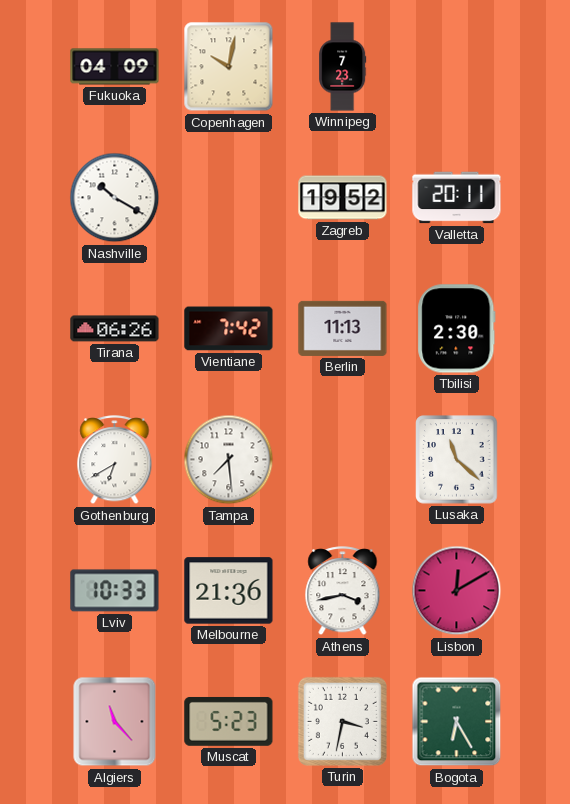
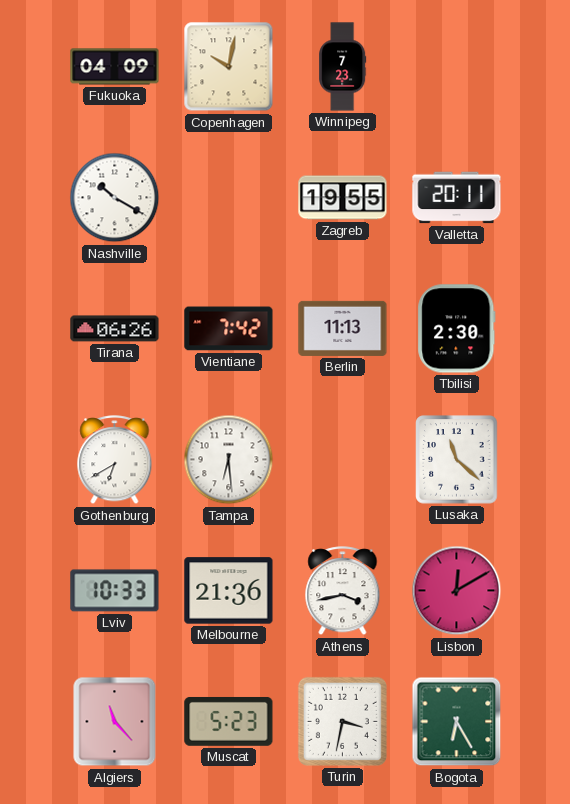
Zagreb: 19:52 -> 19:55 (343, 198)
Tampa: 7:29 -> 6:29 (229, 460)
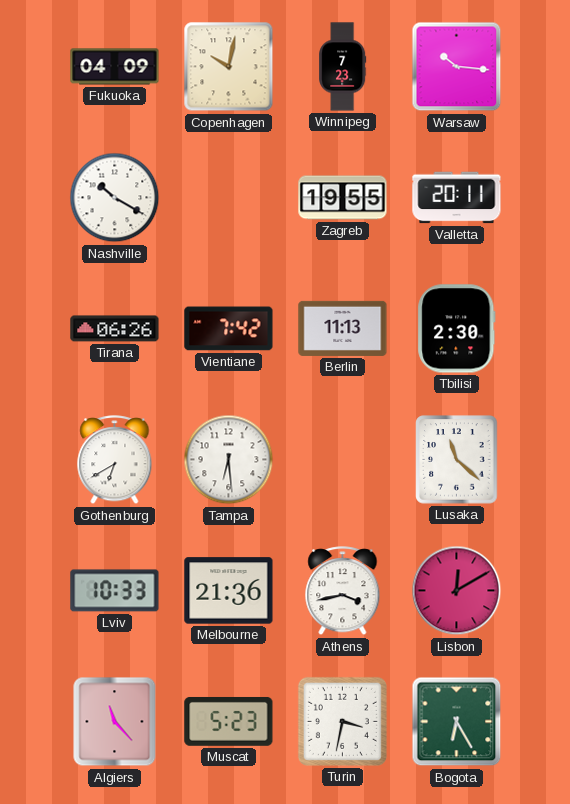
Warsaw: none -> 10:16 (457, 67)
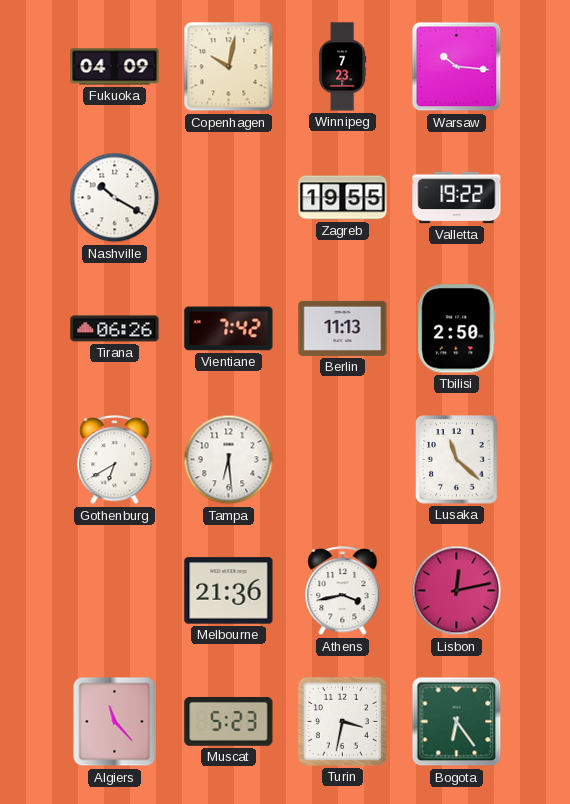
Valletta: 20:11 -> 19:22 (457, 198)
Tbilisi: 2:30 -> 2:50 (457, 329)
Lviv: 10:33 -> none (115, 591)
Lisbon: 12:10 -> 12:13 (457, 591)
Bogota: 6:25 -> 6:24 (457, 722)
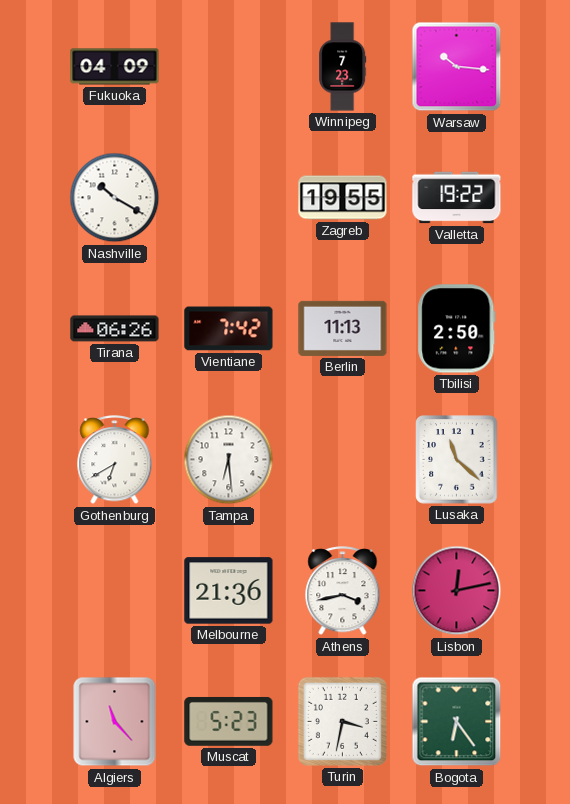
Copenhagen: 10:02 -> none (229, 67)
